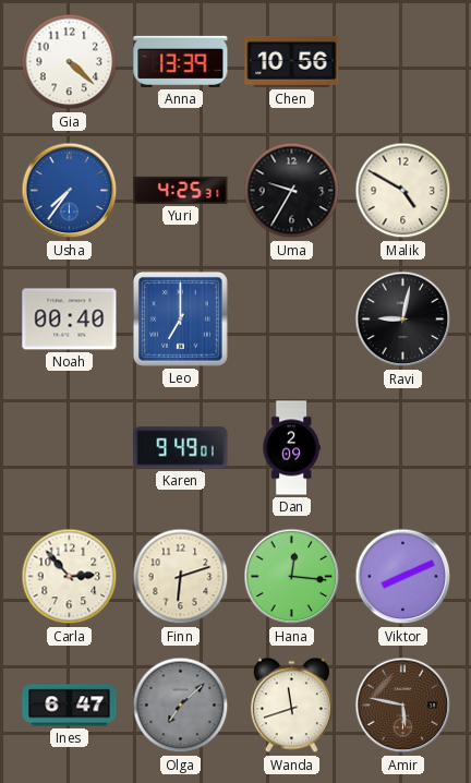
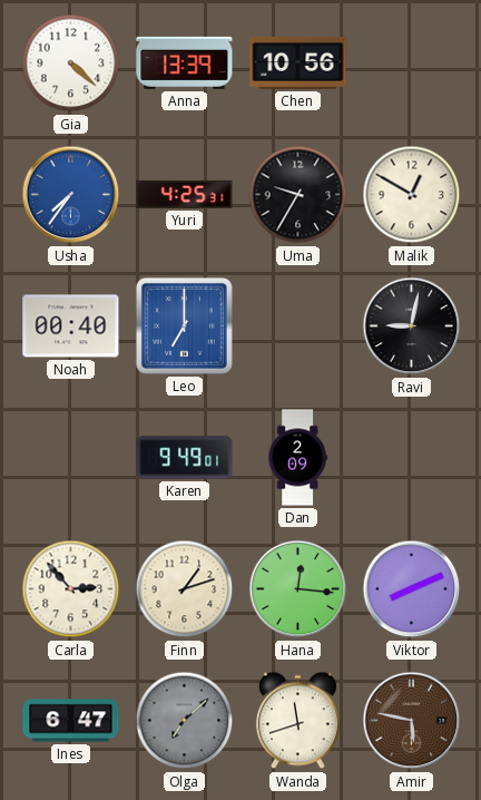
Malik: 4:50 -> 12:50 (412, 195)
Finn: 6:12 -> 1:12 (185, 589)
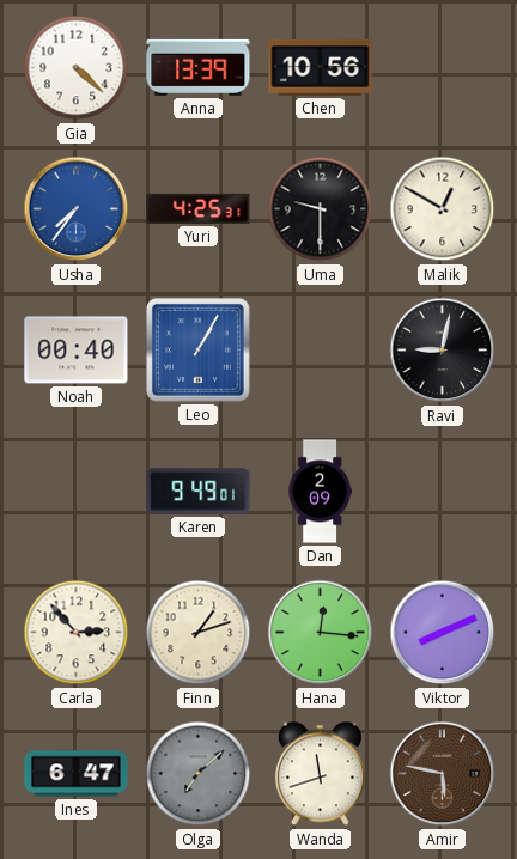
Uma: 9:35 -> 9:30 (321, 209)
Leo: 7:00 -> 1:05 (197, 349)
